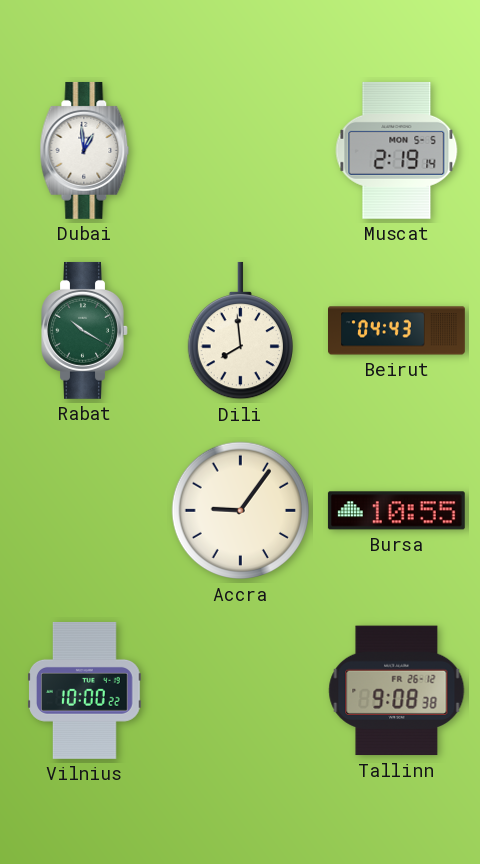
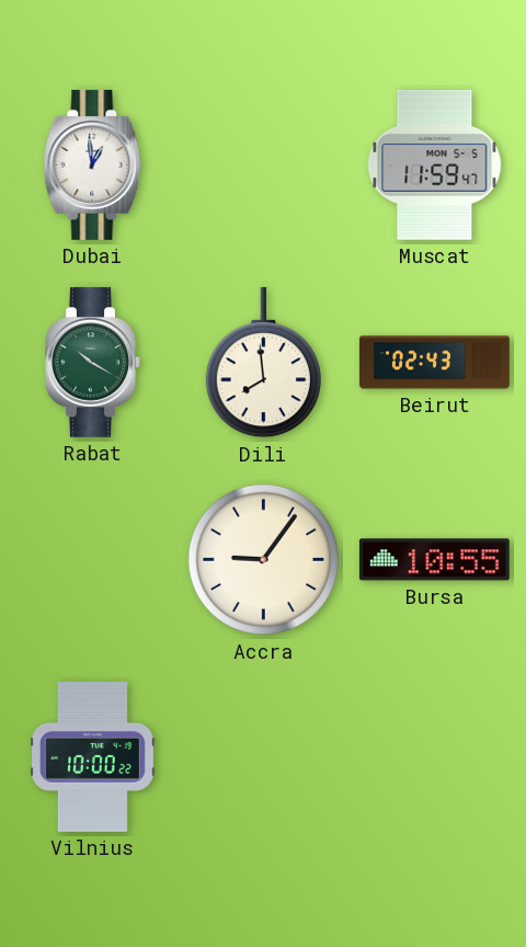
Muscat: 2:19 -> 11:59 (435, 164)
Beirut: 04:43 -> 02:43 (435, 363)
Tallinn: 9:08 -> none (397, 691)
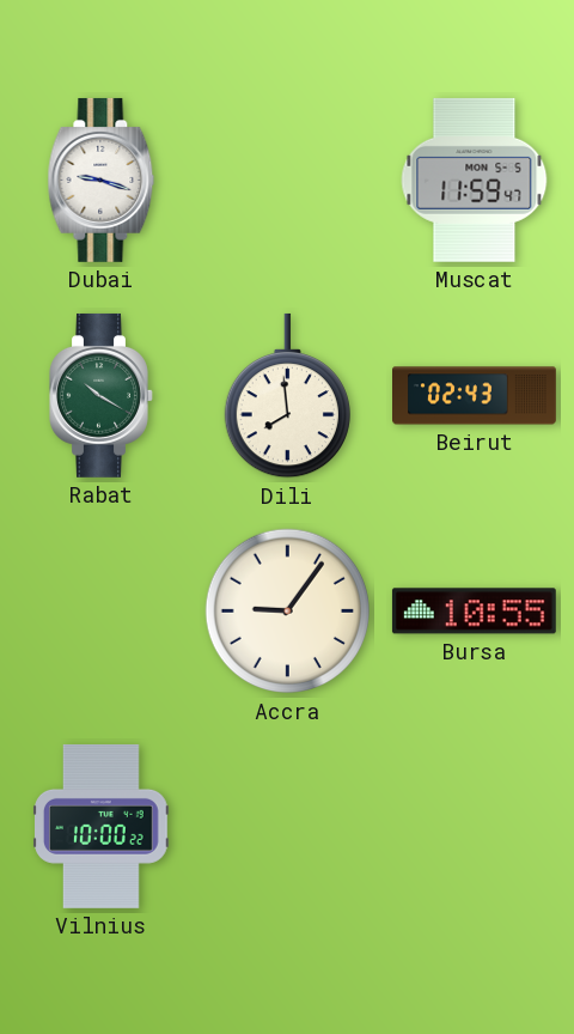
Dubai: 12:59 -> 9:18 (102, 180)
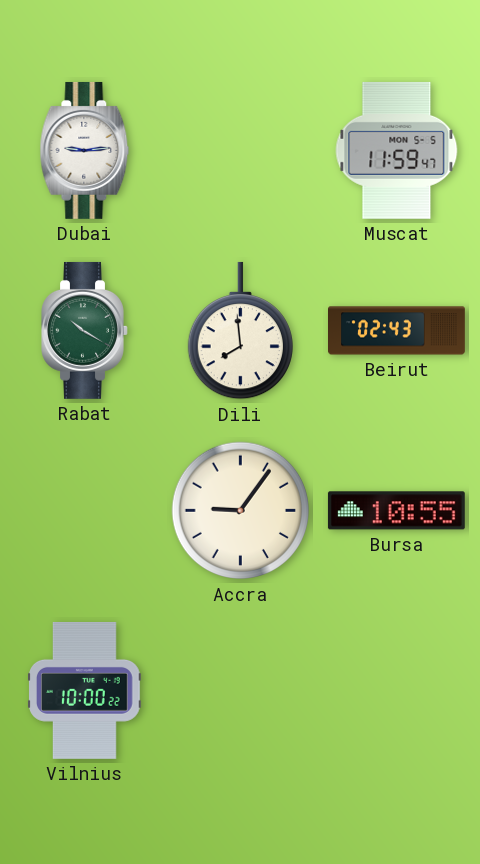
Dubai: 9:18 -> 9:14 (85, 150)
